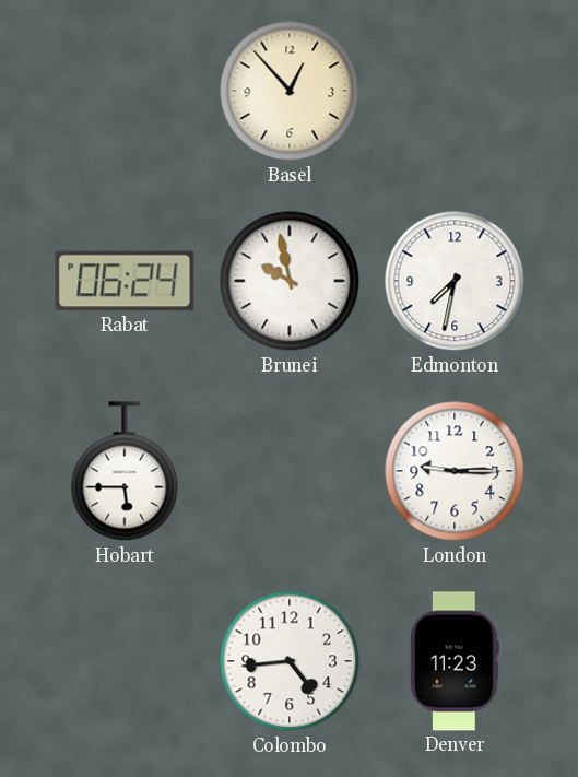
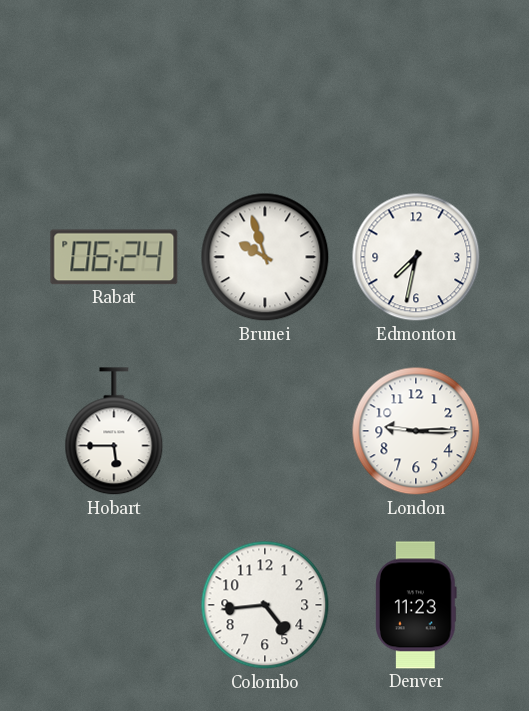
Basel: 12:53 -> none (290, 91)
Brunei: 9:58 -> 9:57 (265, 257)
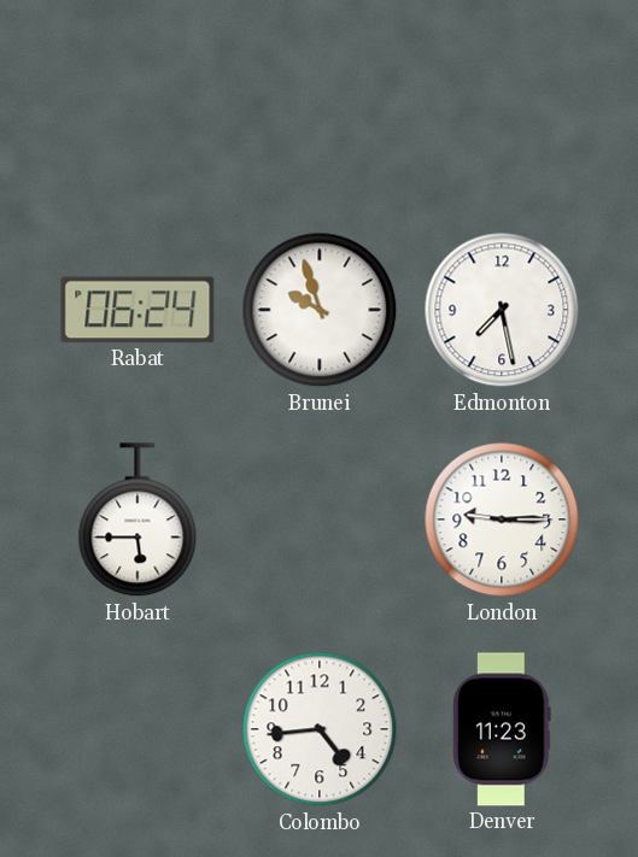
Edmonton: 7:32 -> 7:28 (502, 310)
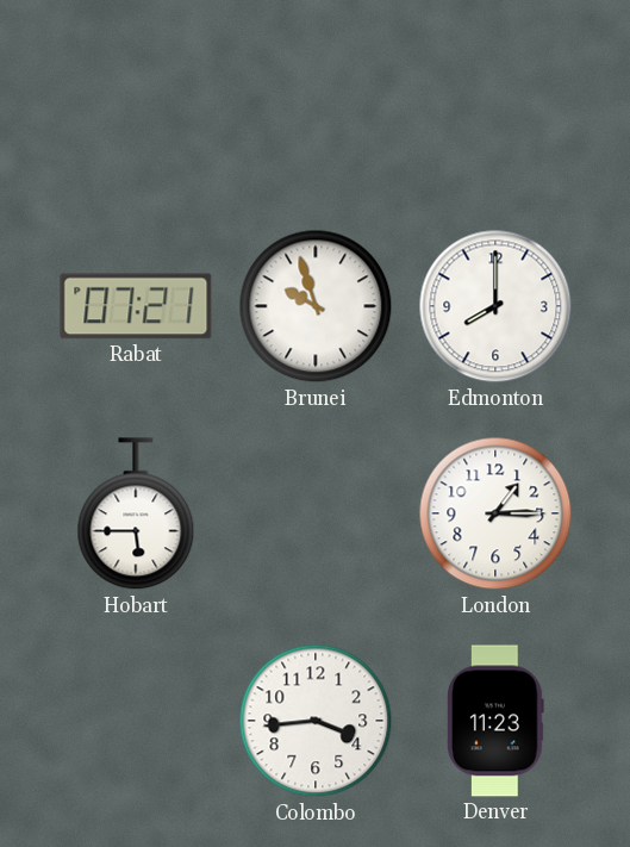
Rabat: 06:24 -> 07:21 (136, 306)
Edmonton: 7:28 -> 8:00 (495, 306)
London: 9:15 -> 1:15 (495, 513)
Colombo: 4:44 -> 3:44 (316, 721)
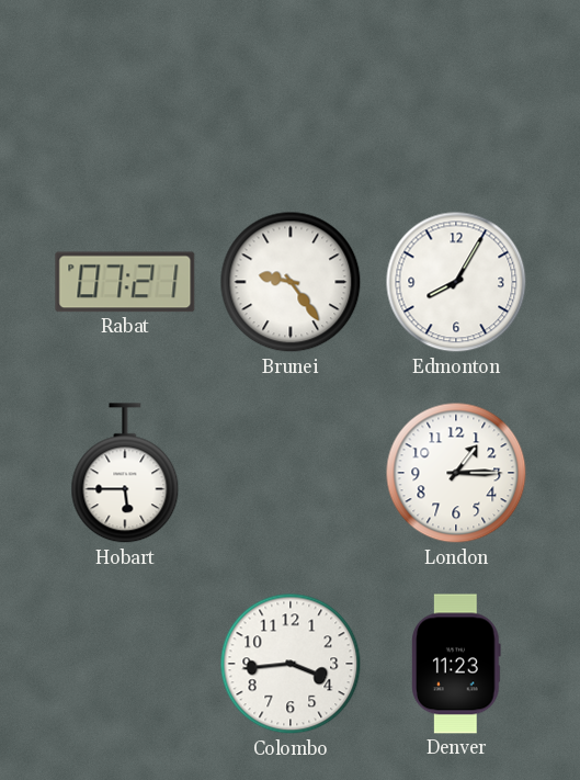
Brunei: 9:57 -> 9:24 (291, 282)
Edmonton: 8:00 -> 8:05 (456, 282)
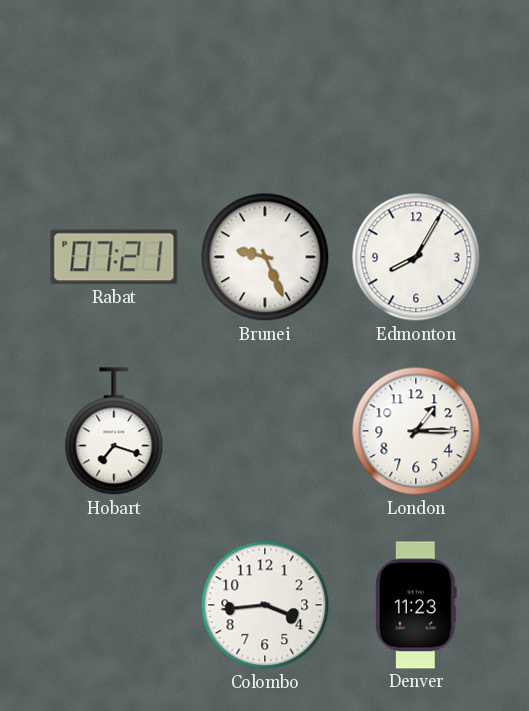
Brunei: 9:24 -> 9:26 (265, 257)
Hobart: 5:45 -> 7:18 (114, 432)
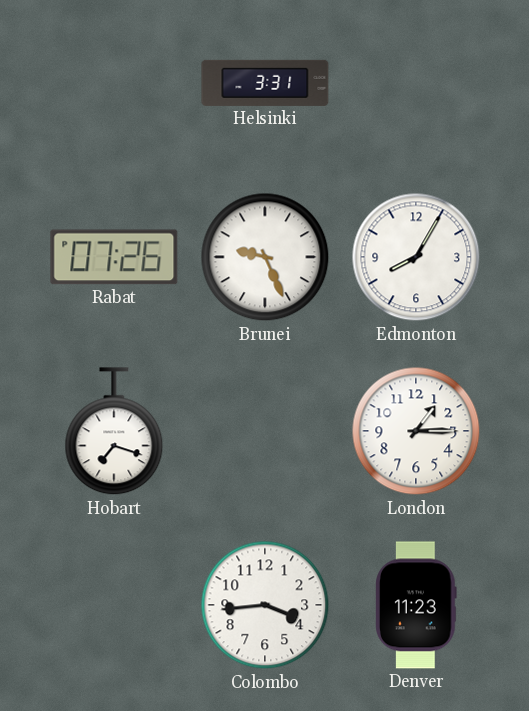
Helsinki: none -> 3:31 (265, 83)
Rabat: 07:21 -> 07:26 (114, 257)
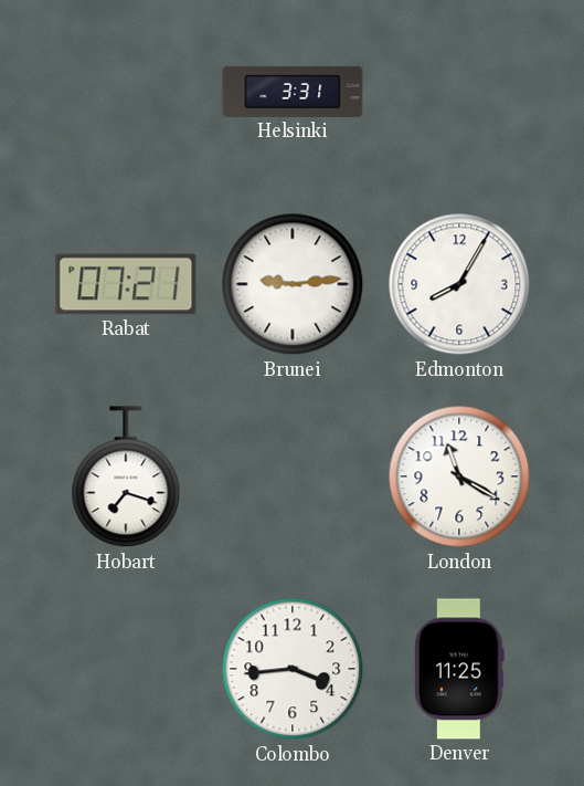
Rabat: 07:26 -> 07:21 (126, 284)
Brunei: 9:26 -> 9:14 (293, 284)
London: 1:15 -> 11:20 (459, 476)
Denver: 11:23 -> 11:25 (460, 669)
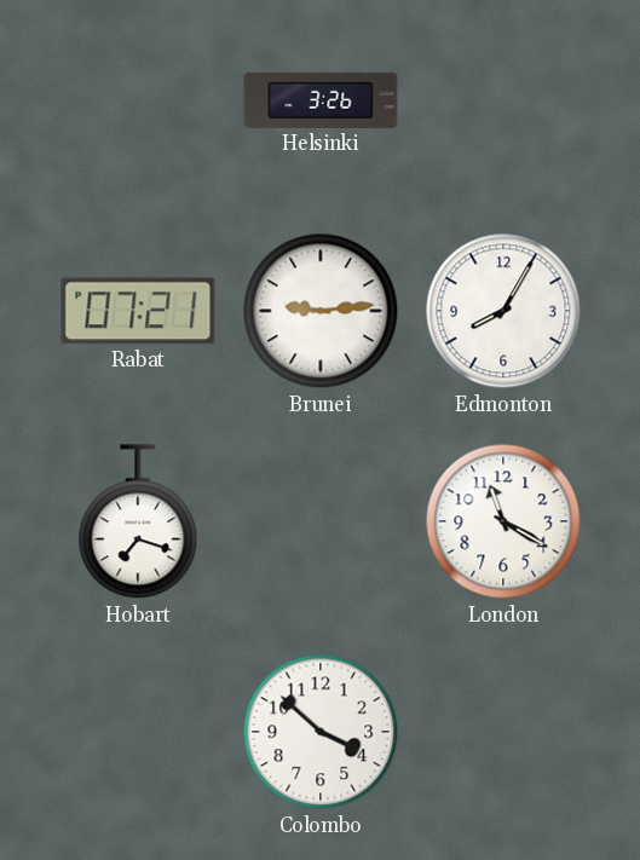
Helsinki: 3:31 -> 3:26 (321, 100)
Colombo: 3:44 -> 3:52 (321, 732)
Denver: 11:25 -> none (460, 669)
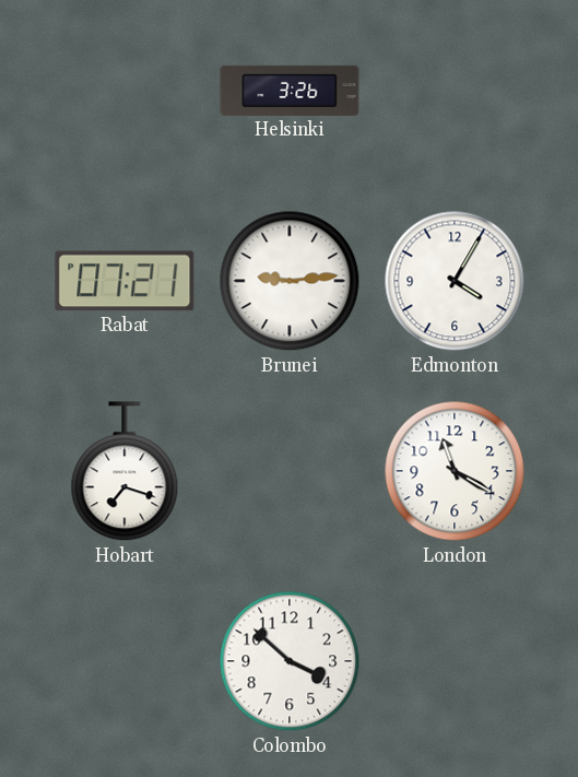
Edmonton: 8:05 -> 4:05 (455, 281)
